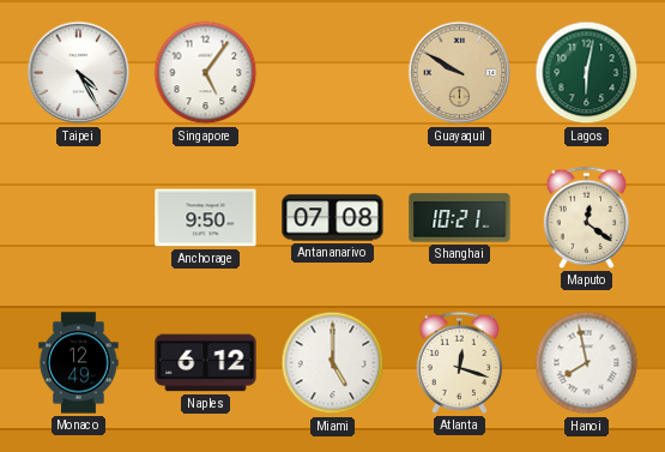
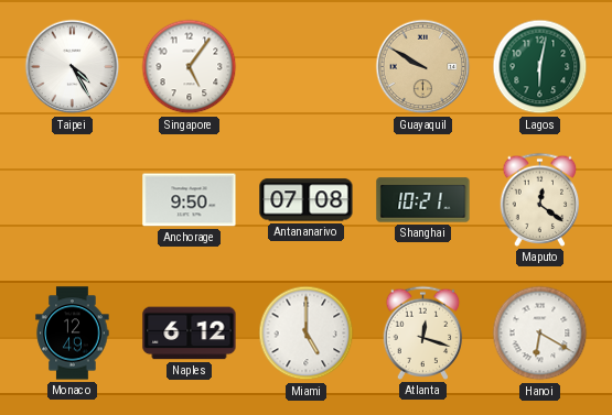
Hanoi: 7:58 -> 6:20 (540, 334)
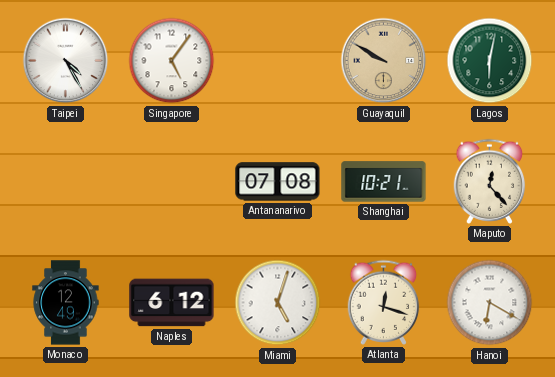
Anchorage: 9:50 -> none (190, 200)
Maputo: 12:21 -> 12:23 (490, 181)
Miami: 5:00 -> 5:03 (278, 303)
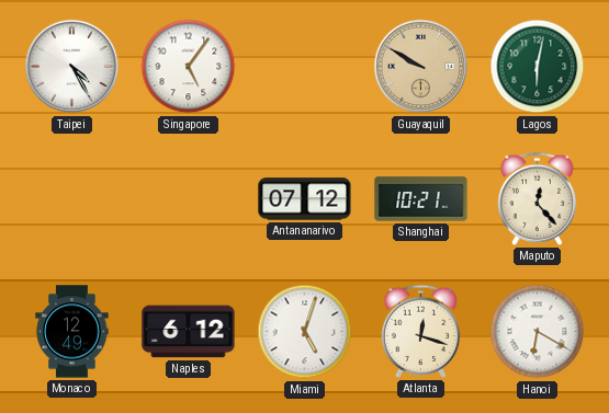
Antananarivo: 07:08 -> 07:12 (305, 199)
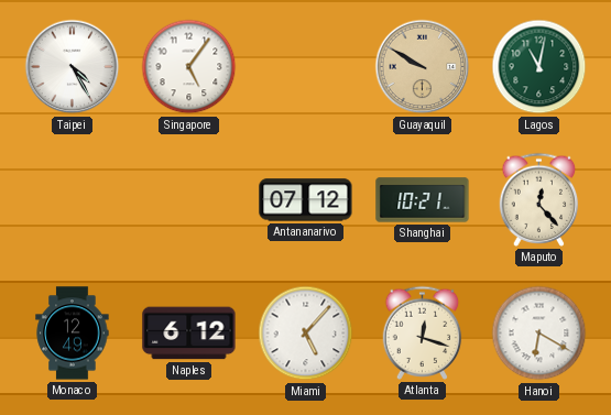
Lagos: 6:02 -> 11:02 (539, 67)
Miami: 5:03 -> 5:07 (306, 334)
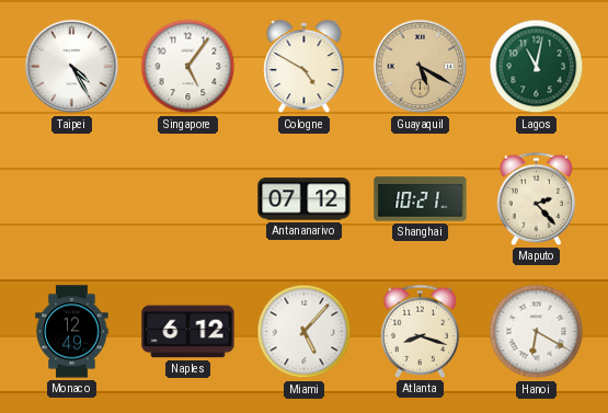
Cologne: none -> 4:50 (305, 67)
Guayaquil: 9:50 -> 5:20 (421, 67)
Maputo: 12:23 -> 2:23 (537, 198)
Atlanta: 12:18 -> 8:18 (421, 331)
